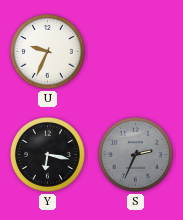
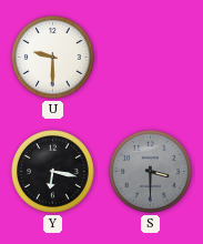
U: 9:34 -> 9:30 (53, 58)
S: 2:34 -> 3:30 (151, 172)
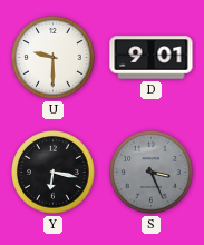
D: none -> 9:01 (152, 58)
S: 3:30 -> 3:26 (152, 173)
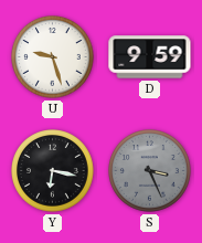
U: 9:30 -> 9:27 (53, 57)
D: 9:01 -> 9:59 (150, 57)
